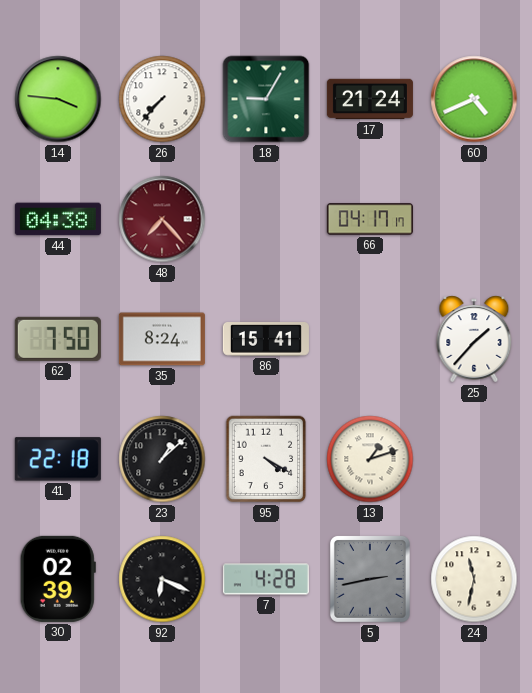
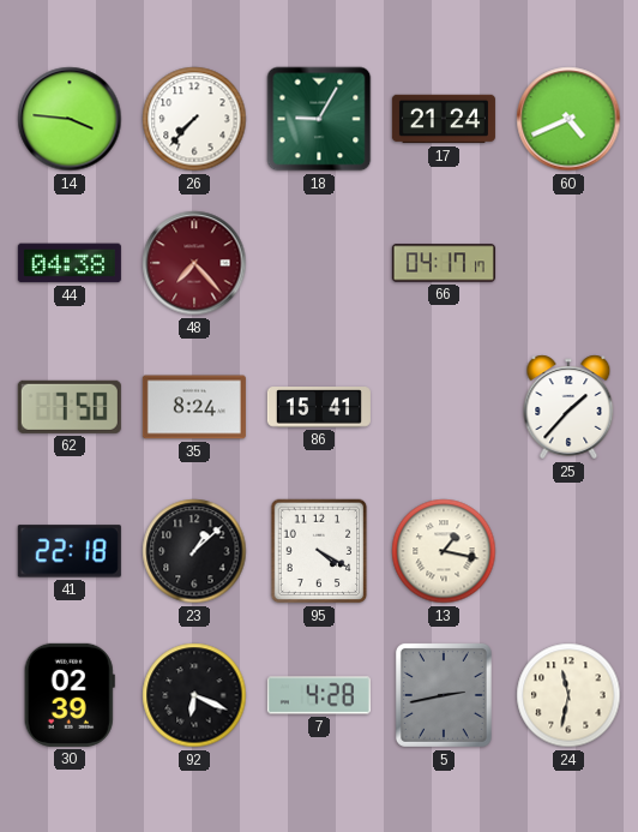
13: 1:12 -> 1:17 (444, 551)
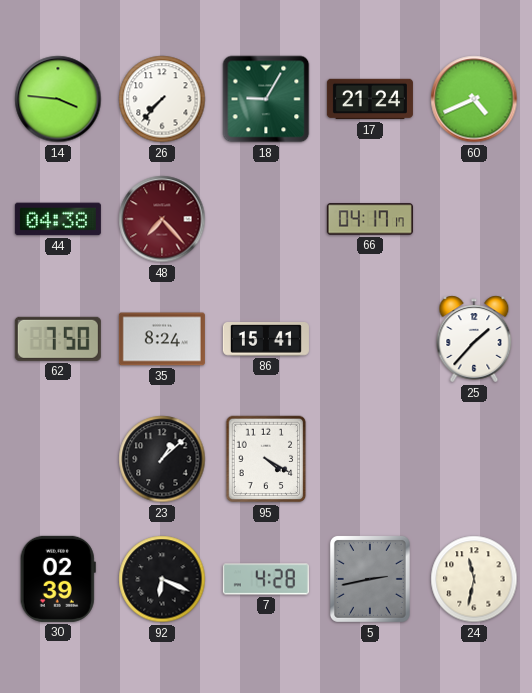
41: 22:18 -> none (70, 551)
13: 1:17 -> none (444, 551)
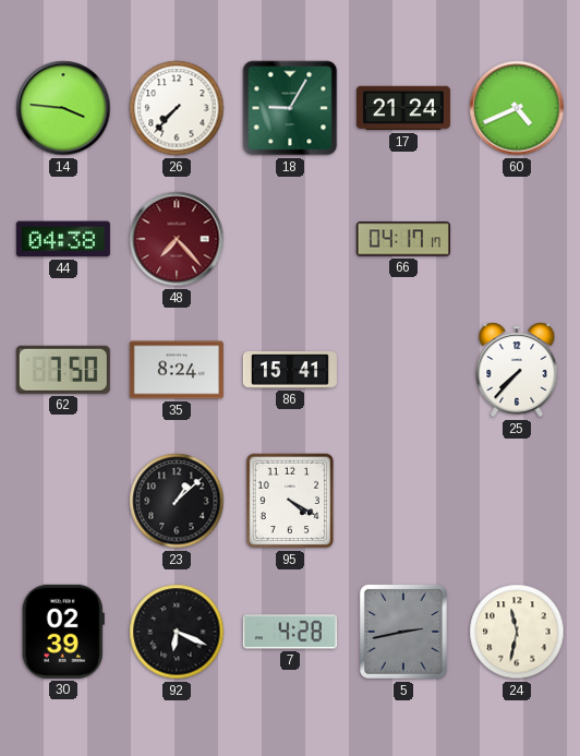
25: 1:37 -> 7:37 (517, 370)
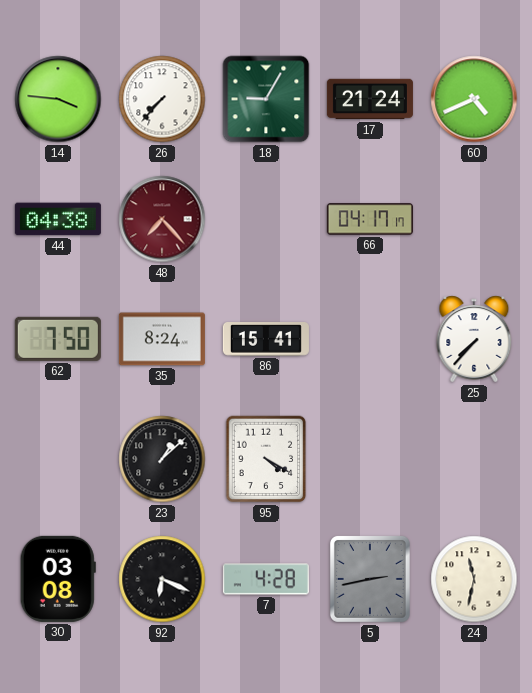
30: 02:39 -> 03:08 (58, 579)
